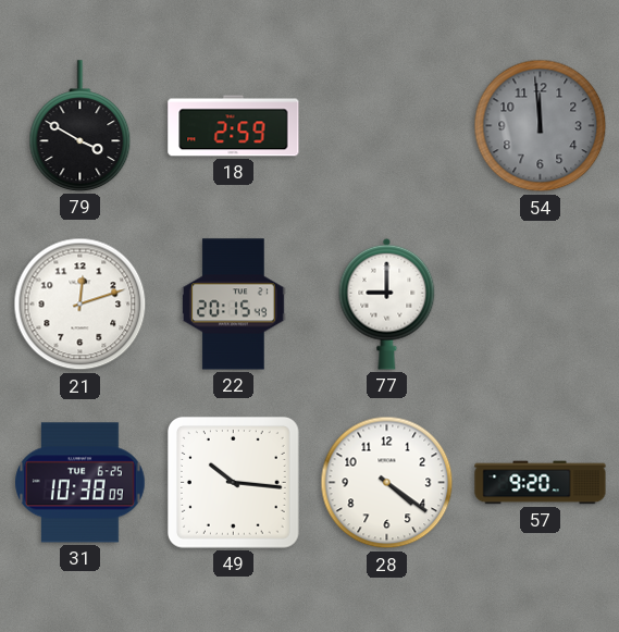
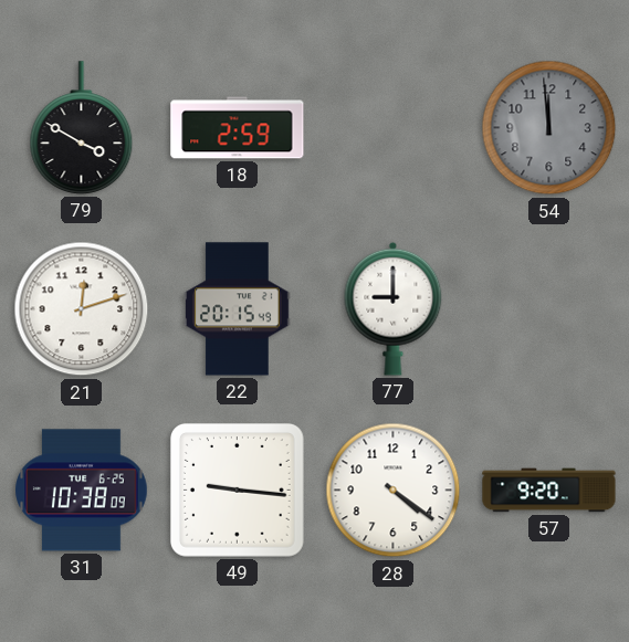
49: 10:16 -> 9:16 (238, 491)
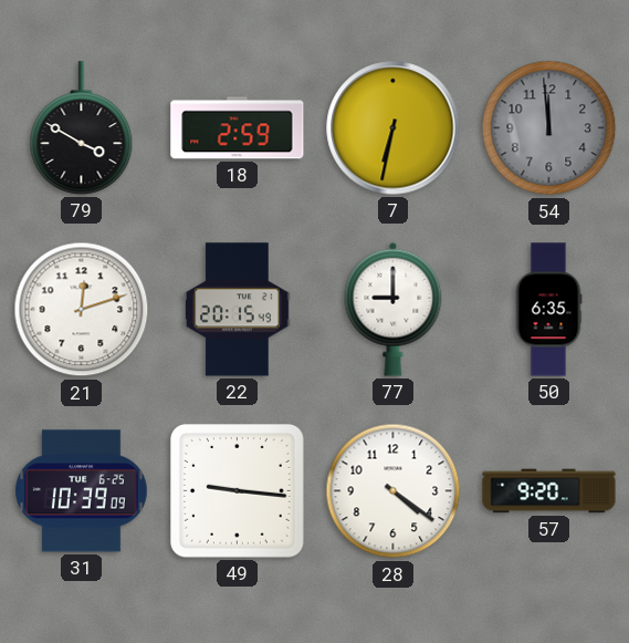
7: none -> 6:32 (394, 128)
50: none -> 6:35 (548, 310)
31: 10:38 -> 10:39 (82, 491)
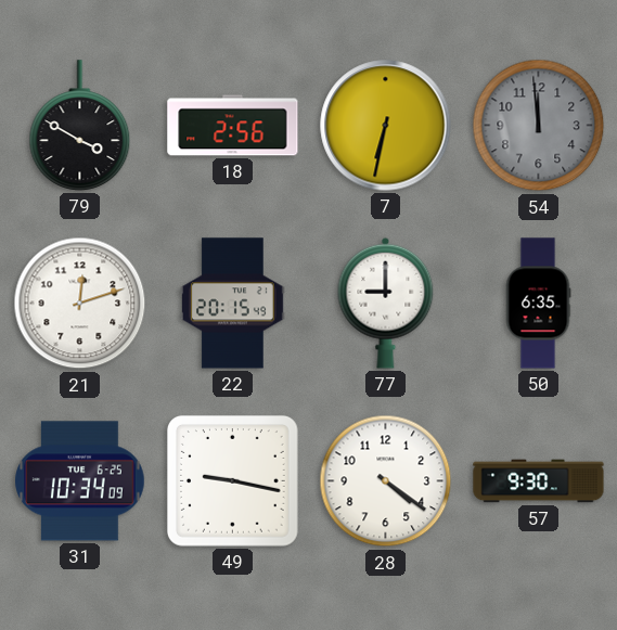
18: 2:59 -> 2:56 (233, 126)
31: 10:39 -> 10:34 (80, 481)
49: 9:16 -> 9:17 (233, 481)
57: 9:20 -> 9:30 (539, 481)
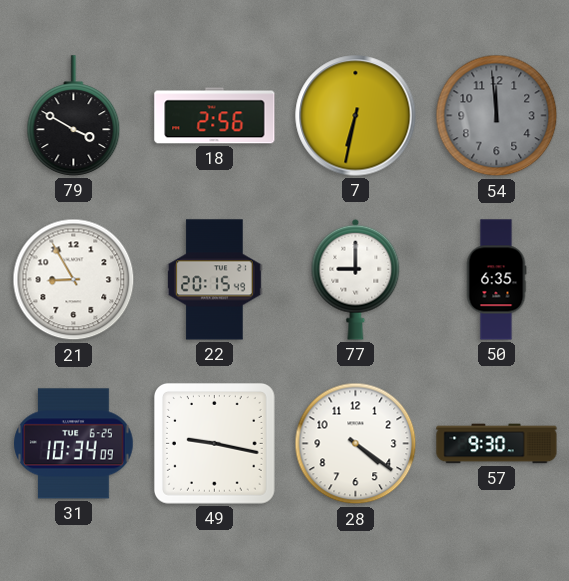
21: 12:12 -> 8:55 (74, 280)
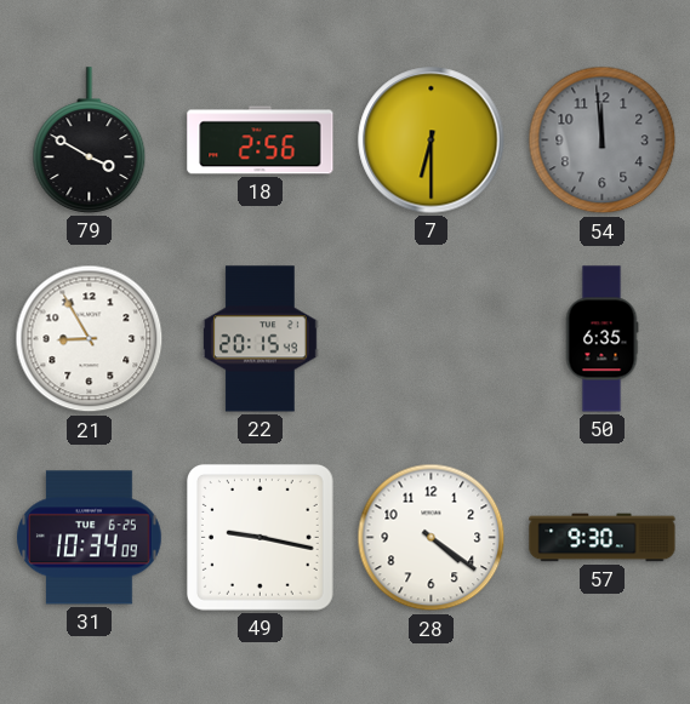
7: 6:32 -> 6:30 (432, 141)
77: 9:00 -> none (356, 279)
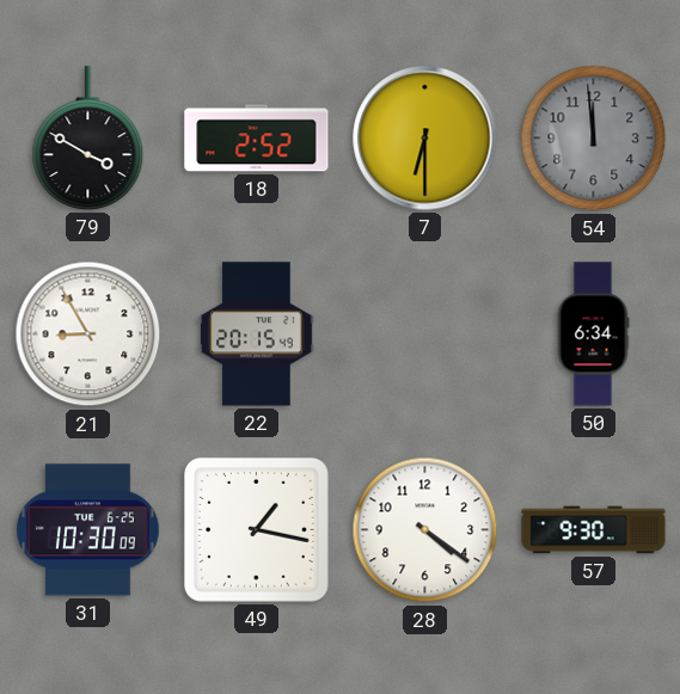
18: 2:56 -> 2:52 (257, 139)
50: 6:35 -> 6:34 (593, 334)
31: 10:34 -> 10:30 (88, 530)
49: 9:17 -> 1:17 (257, 530)
